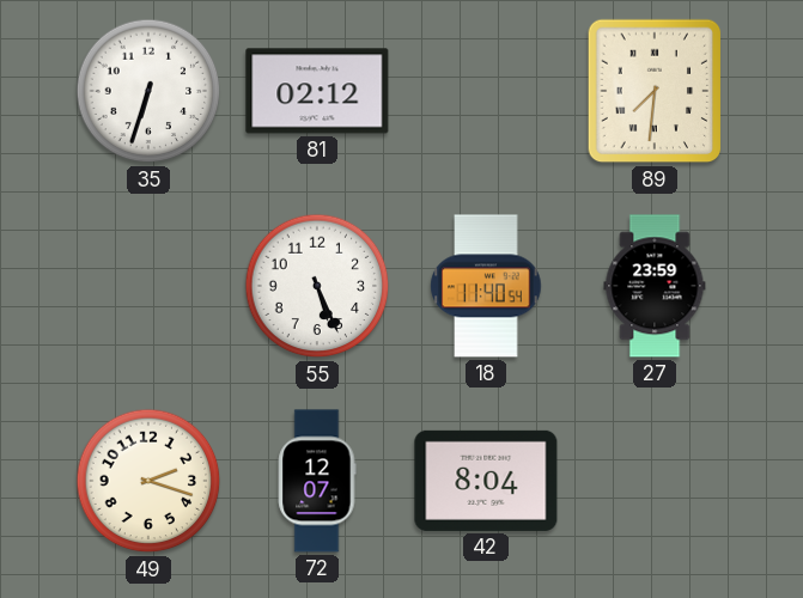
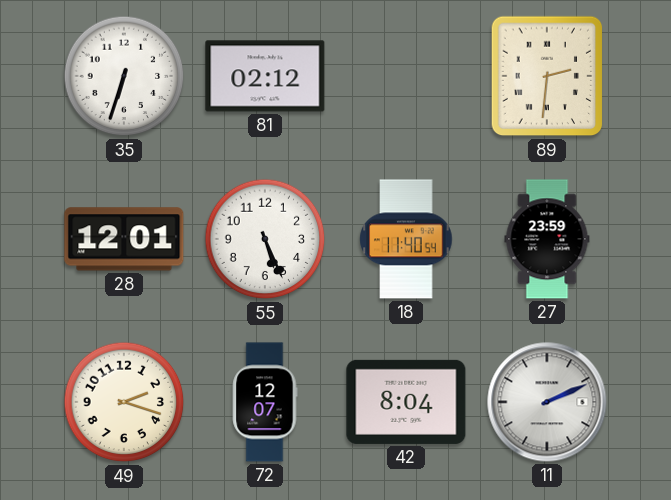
89: 7:31 -> 2:31 (547, 76)
28: none -> 12:01 (124, 239)
11: none -> 2:11 (547, 402)
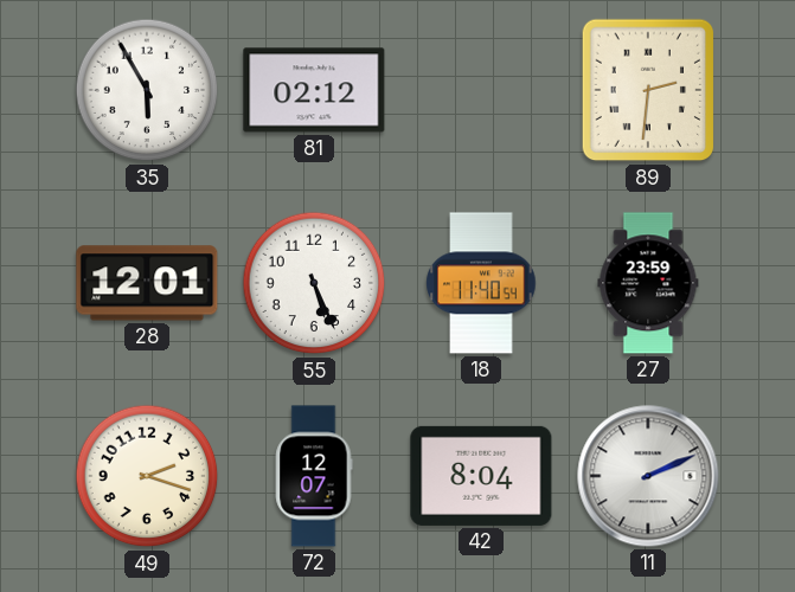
35: 6:33 -> 5:55 (147, 90)
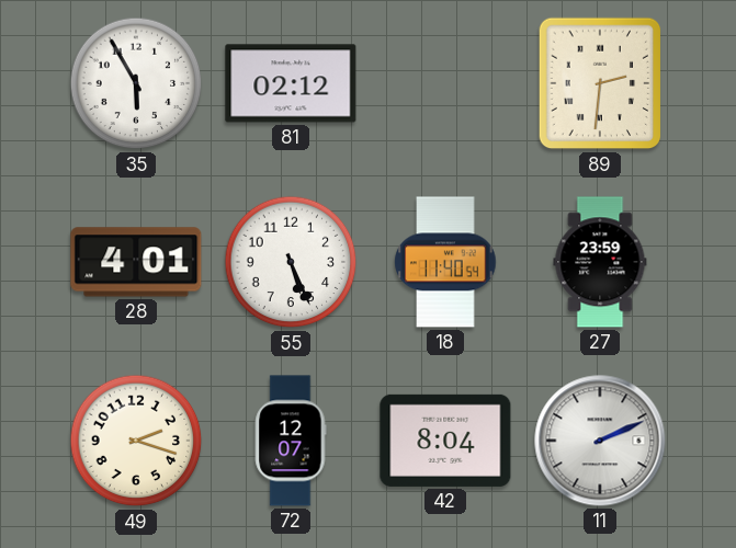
28: 12:01 -> 4:01 (136, 262)
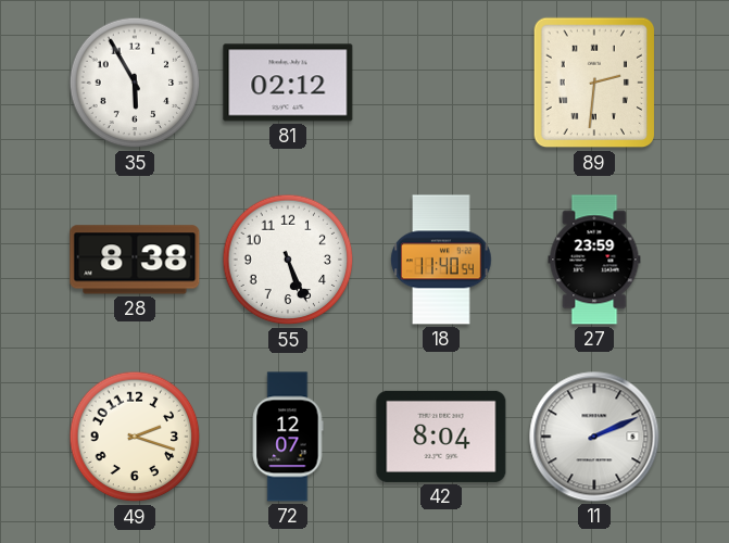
28: 4:01 -> 8:38 (135, 260)
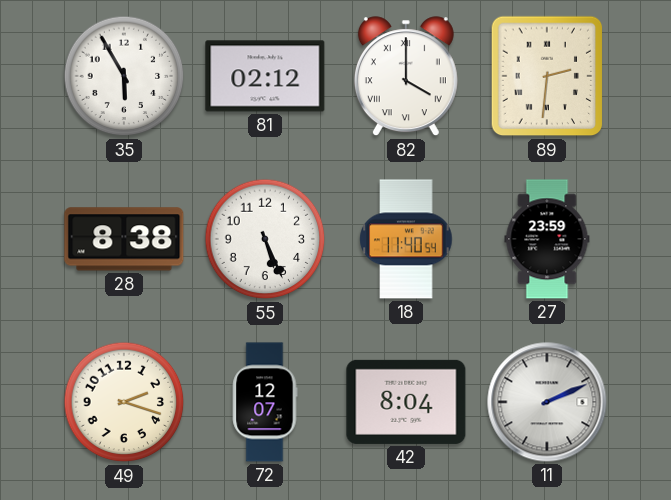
82: none -> 4:00 (406, 77)
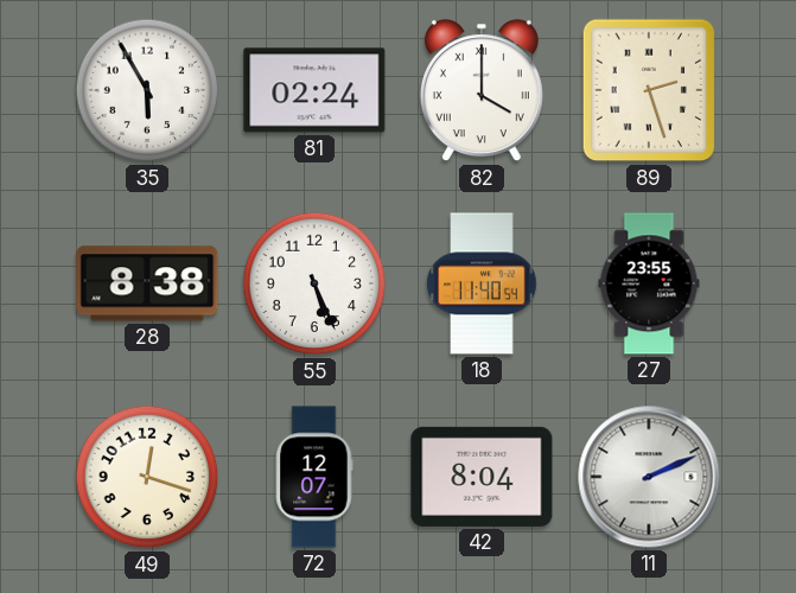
81: 02:12 -> 02:24 (314, 90)
89: 2:31 -> 2:27 (649, 90)
27: 23:59 -> 23:55 (649, 283)
49: 2:18 -> 12:18 (147, 477)
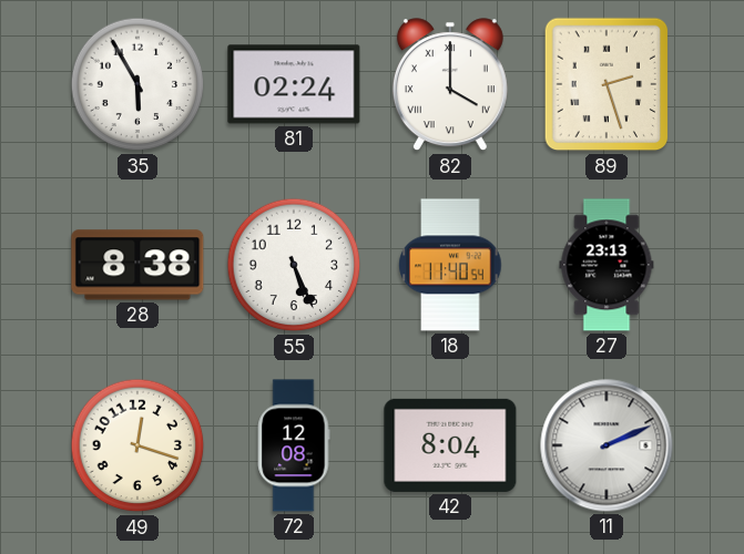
27: 23:55 -> 23:13 (607, 265)
72: 12:07 -> 12:08 (294, 445)
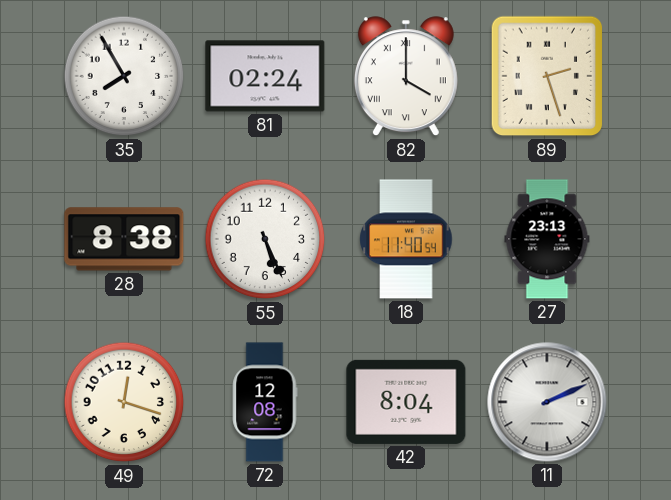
35: 5:55 -> 7:55 (124, 76)
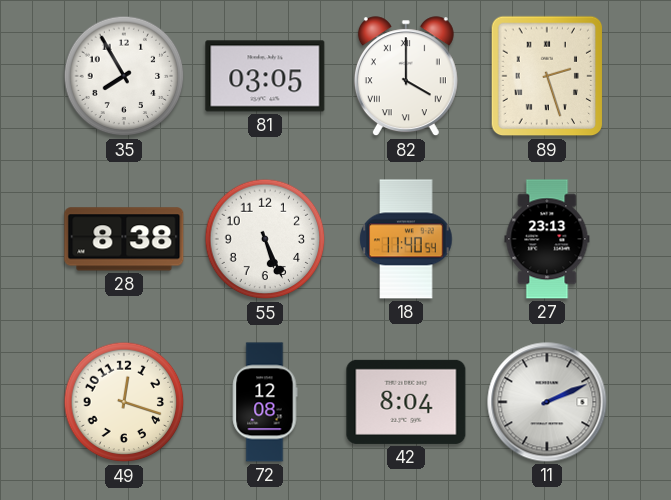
81: 02:24 -> 03:05 (265, 76)
